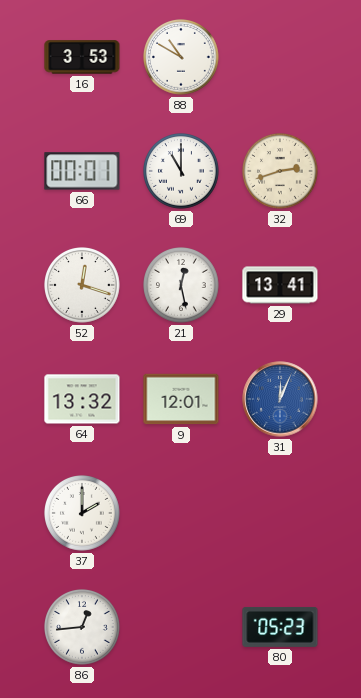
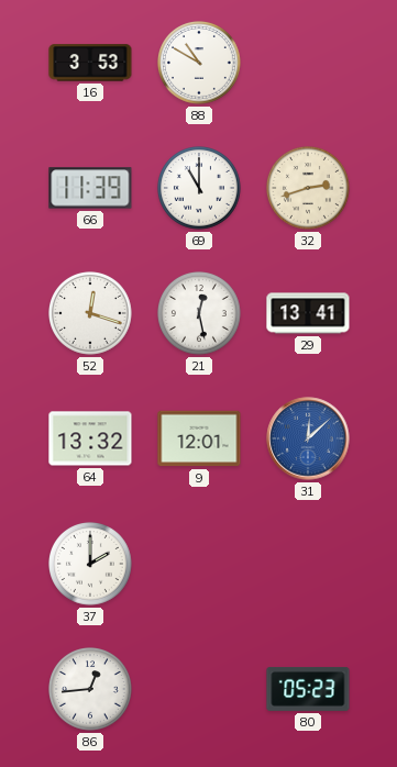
66: 00:01 -> 11:39 (90, 188)
31: 12:04 -> 12:08 (308, 438)
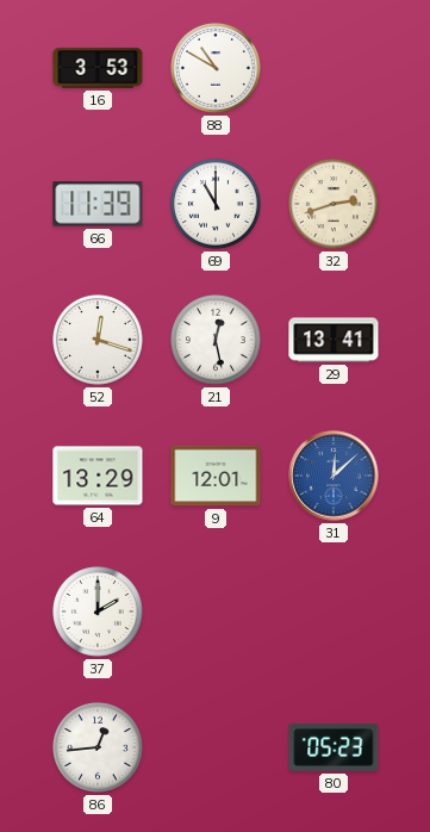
64: 13:32 -> 13:29 (98, 476)
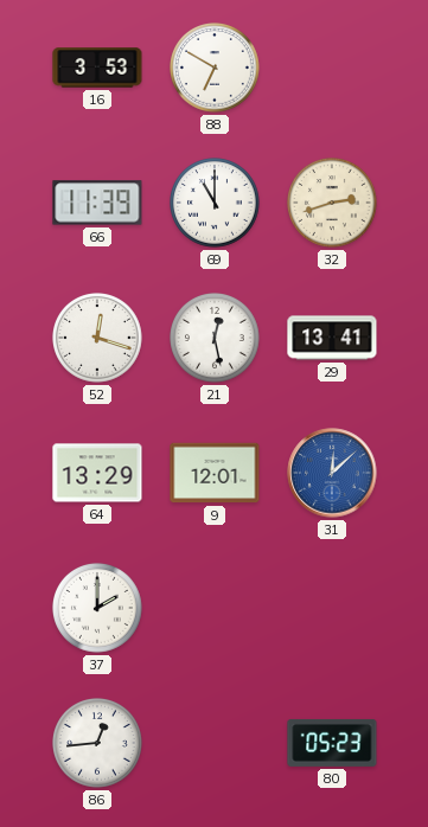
88: 10:50 -> 6:50 (216, 69)
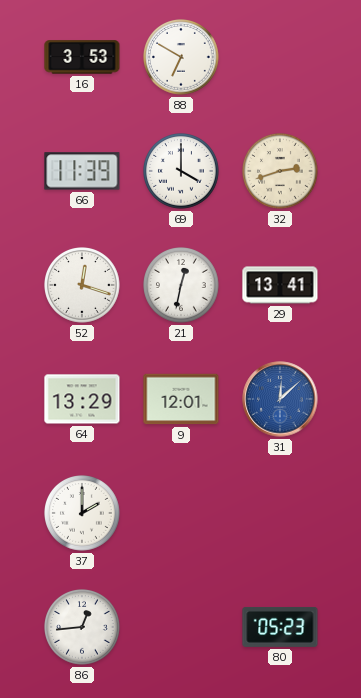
69: 11:00 -> 4:00 (182, 172)
21: 12:28 -> 12:32 (182, 286)
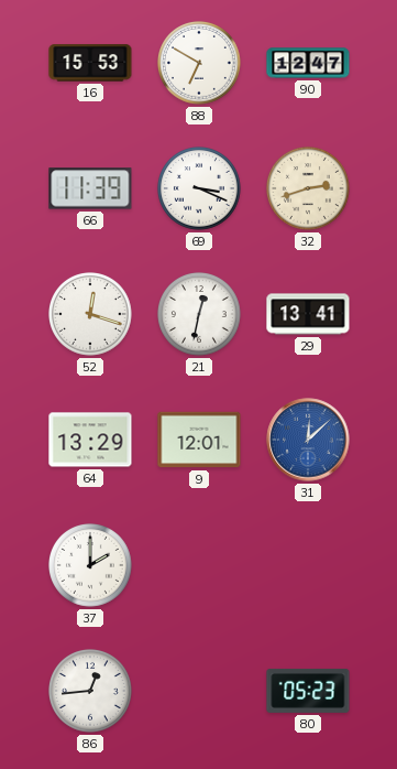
16: 3:53 -> 15:53 (90, 63)
90: none -> 12:47 (308, 63)
69: 4:00 -> 3:19 (200, 189)
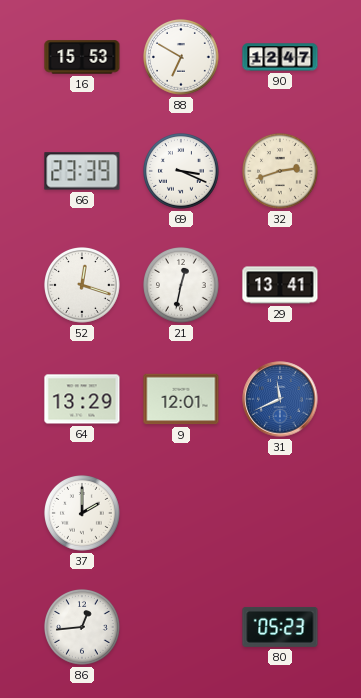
66: 11:39 -> 23:39 (82, 171)
31: 12:08 -> 11:41 (280, 399)
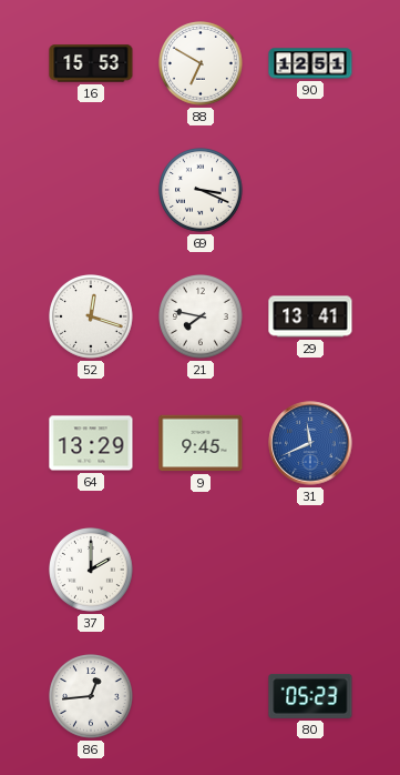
90: 12:47 -> 12:51 (310, 63)
66: 23:39 -> none (82, 171)
32: 2:42 -> none (281, 172)
21: 12:32 -> 7:47 (202, 318)
9: 12:01 -> 9:45 (201, 443)
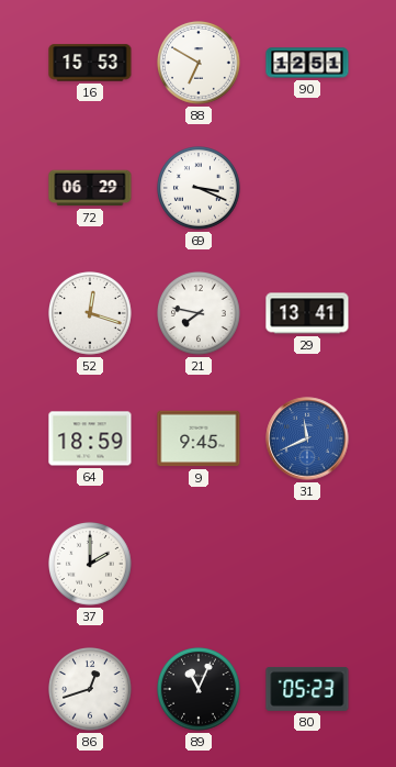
72: none -> 06:29 (90, 188)
64: 13:29 -> 18:59 (90, 438)
86: 12:44 -> 12:42 (91, 690)
89: none -> 11:04 (200, 690)
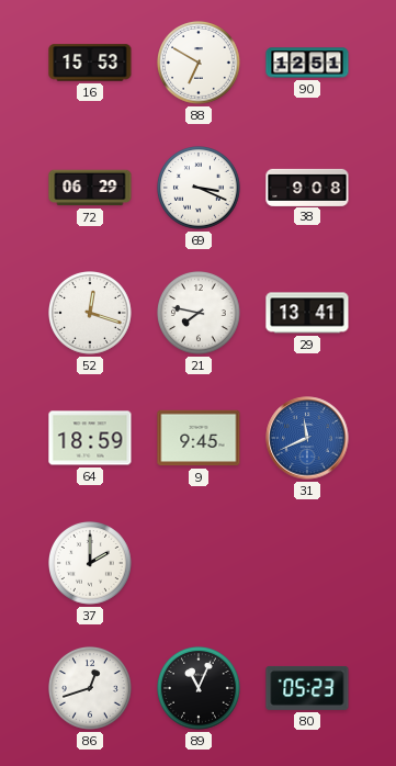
38: none -> 9:08 (307, 187)
